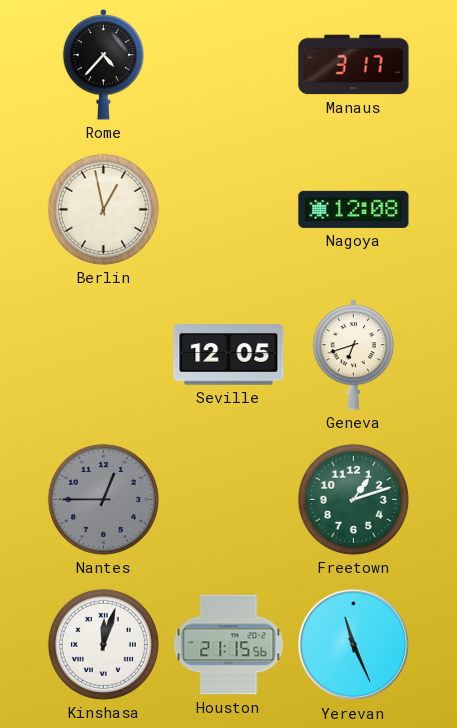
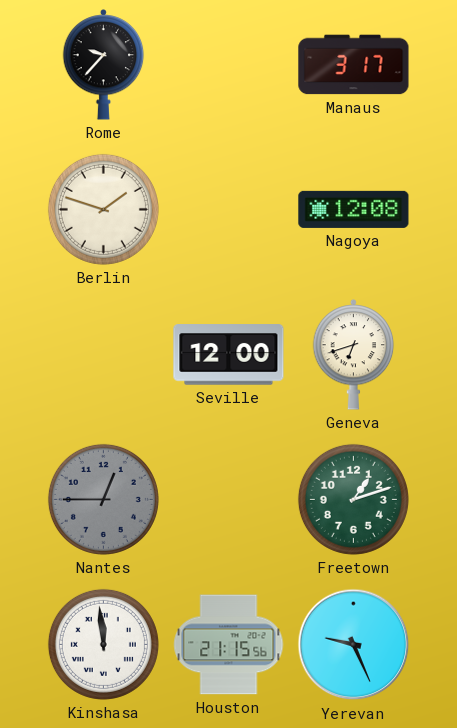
Rome: 4:37 -> 9:37 (104, 65)
Berlin: 12:58 -> 1:48 (103, 209)
Seville: 12:05 -> 12:00 (229, 355)
Kinshasa: 12:03 -> 11:59 (103, 644)
Yerevan: 11:26 -> 9:26 (354, 645)
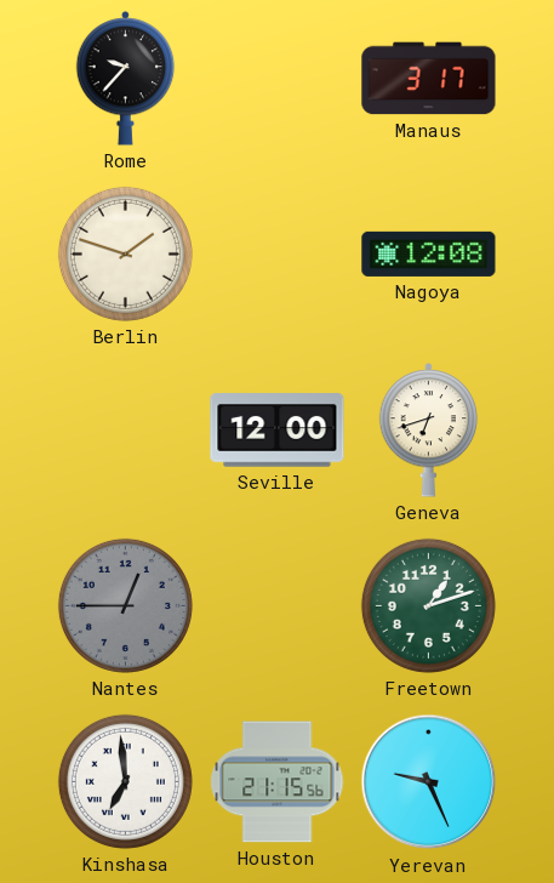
Kinshasa: 11:59 -> 6:59 (125, 781)
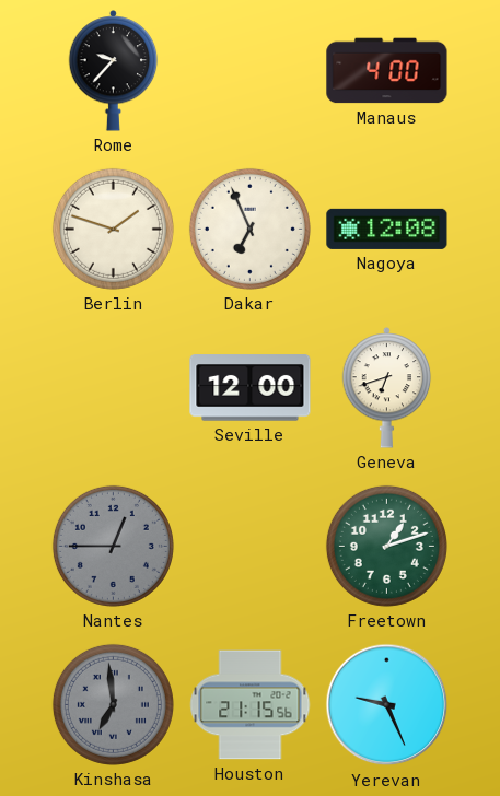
Manaus: 3:17 -> 4:00 (387, 71)
Dakar: none -> 6:56 (249, 229)
Kinshasa dial: white -> grey (113, 704)
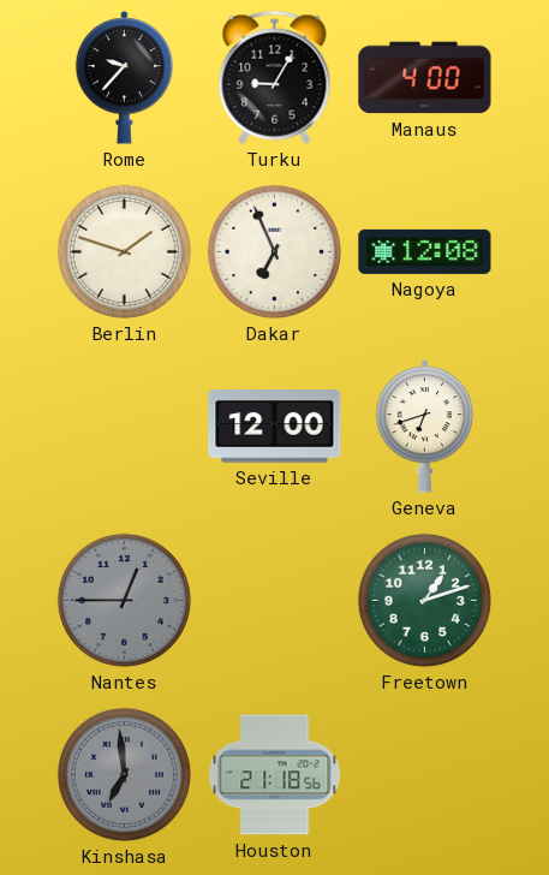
Turku: none -> 9:05 (275, 77)
Houston: 21:15 -> 21:18 (275, 775)
Yerevan: 9:26 -> none (387, 705)
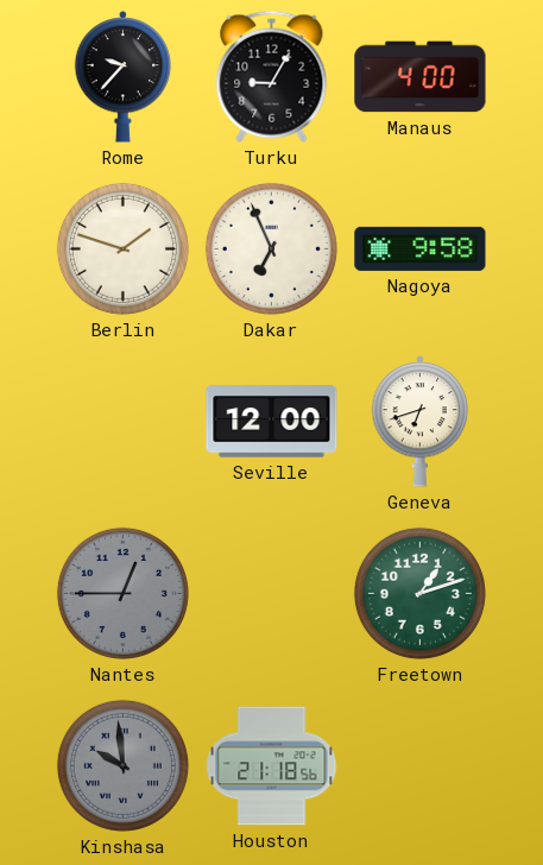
Nagoya: 12:08 -> 9:58 (421, 248)
Kinshasa: 6:59 -> 9:59 (122, 765)
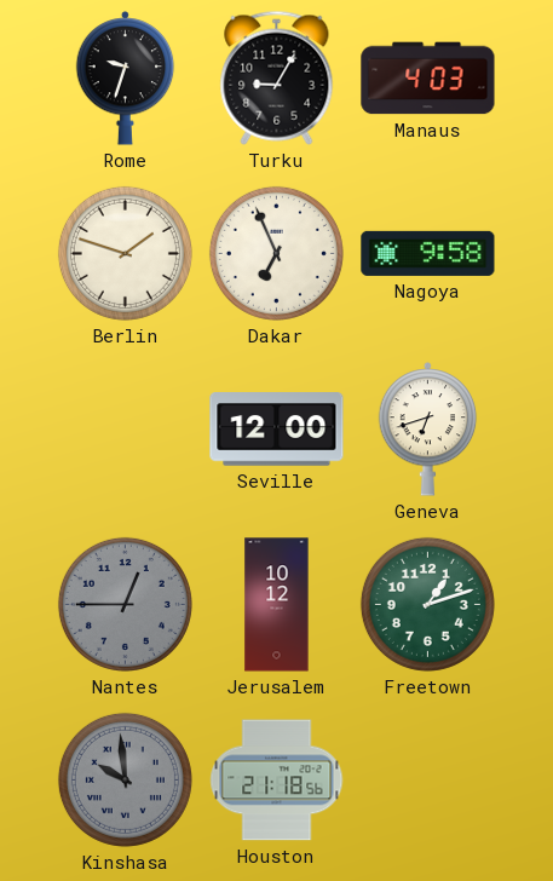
Rome: 9:37 -> 9:33 (126, 79)
Manaus: 4:00 -> 4:03 (428, 79)
Jerusalem: none -> 10:12 (277, 605)
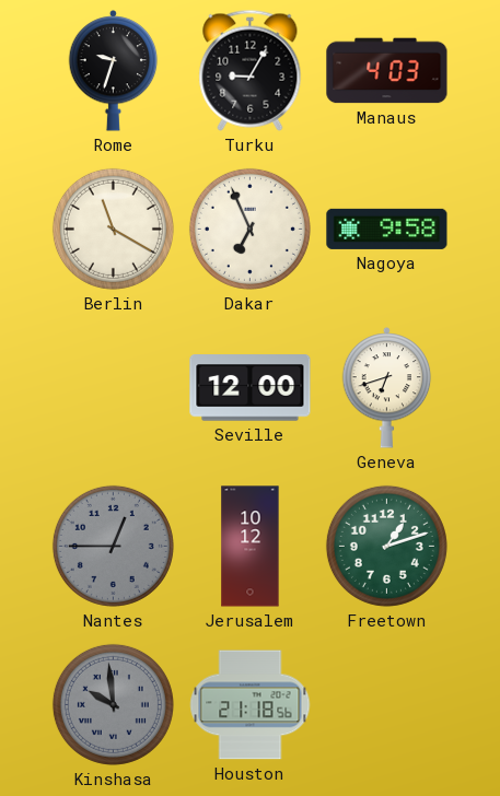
Berlin: 1:48 -> 11:20 (113, 229)
